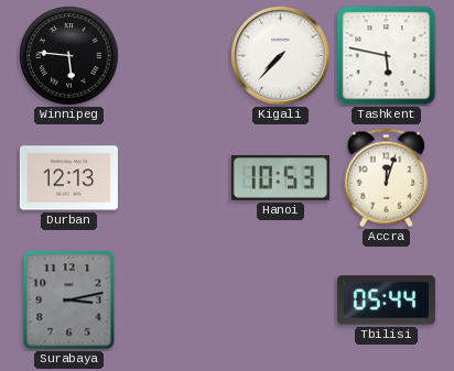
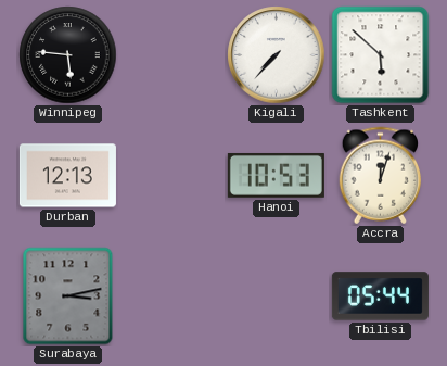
Tashkent: 5:47 -> 5:52 (381, 55)
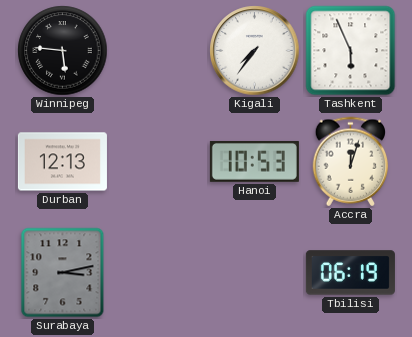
Kigali: 7:37 -> 7:36 (255, 51)
Tashkent: 5:52 -> 5:56 (351, 51)
Tbilisi: 05:44 -> 06:19 (350, 273)
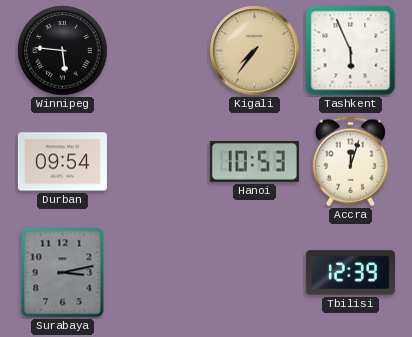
Kigali dial: white -> champagne (255, 51)
Durban: 12:13 -> 09:54 (62, 162)
Tbilisi: 06:19 -> 12:39 (350, 273)
